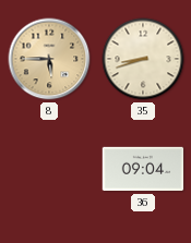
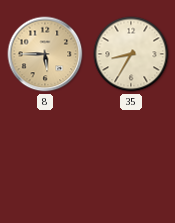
35: 8:42 -> 8:35 (131, 54)
36: 09:04 -> none (143, 169)
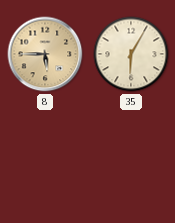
35: 8:35 -> 6:05 (131, 54)
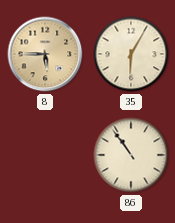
86: none -> 10:54 (131, 155)
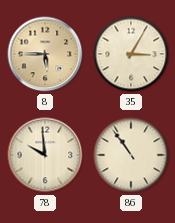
35: 6:05 -> 3:05 (131, 54)
78: none -> 9:59 (45, 155)
